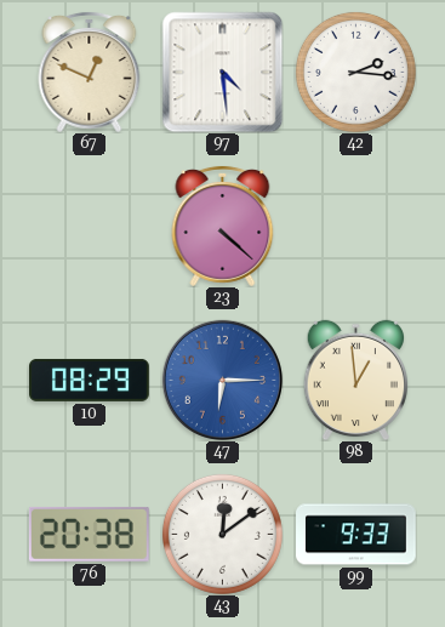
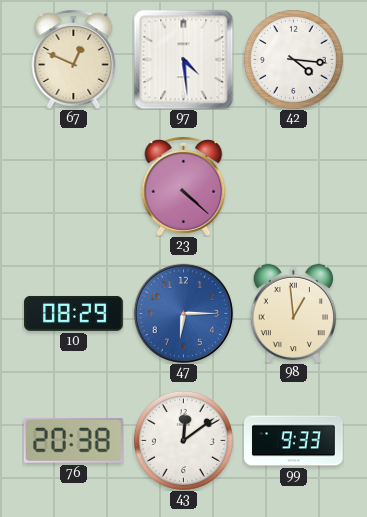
42: 2:16 -> 4:16 (293, 59)
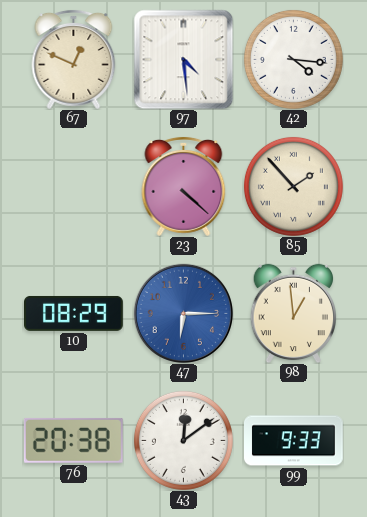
85: none -> 1:53 (293, 186)
